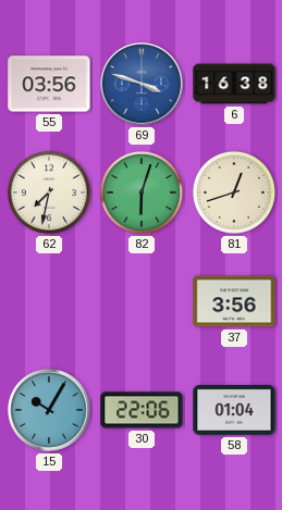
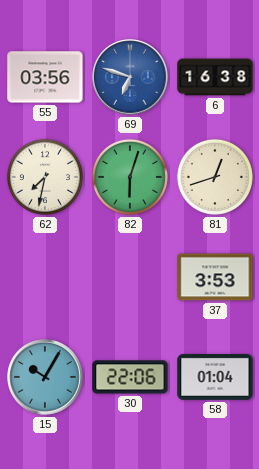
69: 3:48 -> 6:48 (130, 77)
37: 3:56 -> 3:53 (215, 277)
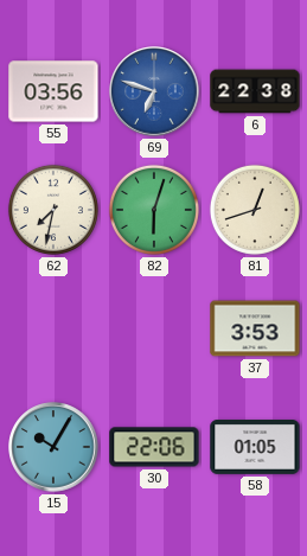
6: 16:38 -> 22:38 (255, 91)
58: 01:04 -> 01:05 (255, 448)
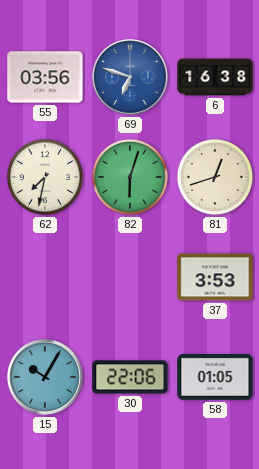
6: 22:38 -> 16:38 (215, 77)
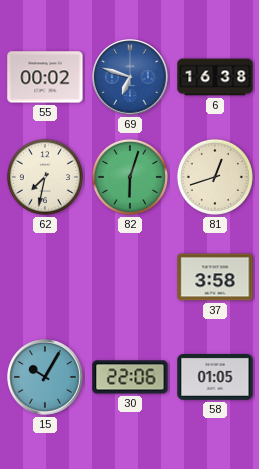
55: 03:56 -> 00:02 (45, 77)
37: 3:53 -> 3:58 (215, 277)
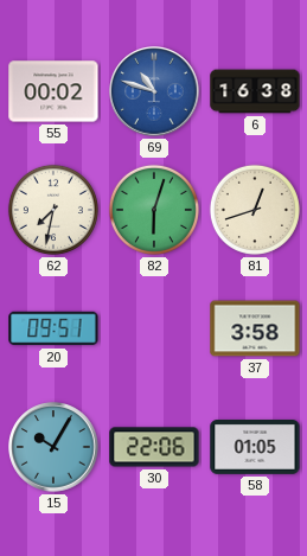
69: 6:48 -> 10:48 (154, 91)
20: none -> 09:51 (53, 328)
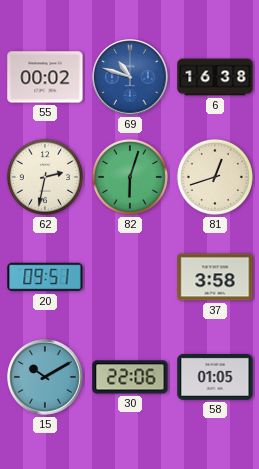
62: 7:32 -> 2:32 (45, 177)
15: 10:05 -> 10:10 (45, 377)
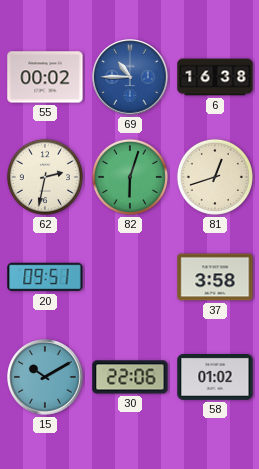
69: 10:48 -> 10:45 (130, 77)
58: 01:05 -> 01:02 (215, 378)
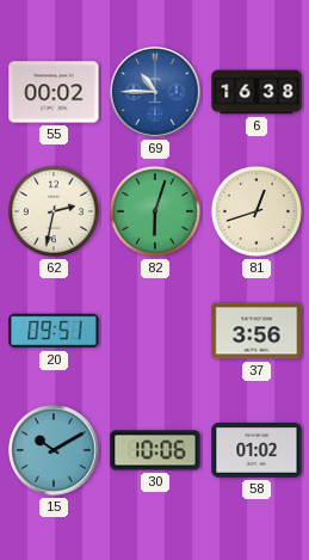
37: 3:58 -> 3:56 (257, 331)
30: 22:06 -> 10:06 (155, 450)
